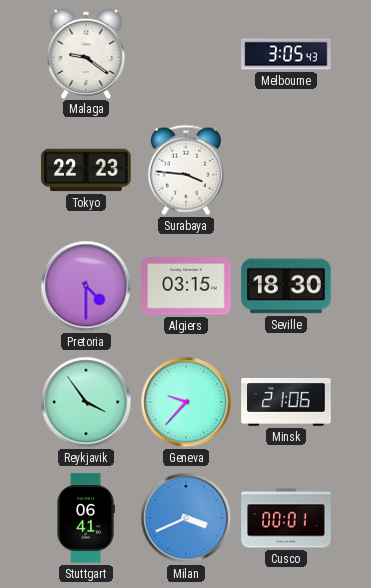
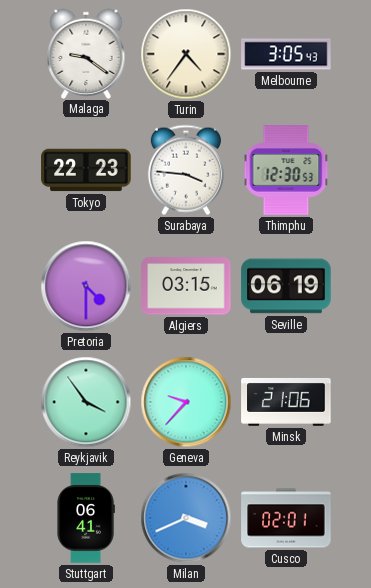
Turin: none -> 4:36 (186, 54)
Thimphu: none -> 12:30 (286, 170)
Seville: 18:30 -> 06:19 (286, 286)
Cusco: 00:01 -> 02:01 (286, 518)
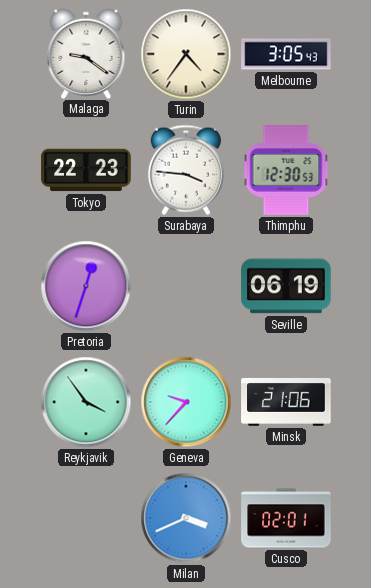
Pretoria: 4:30 -> 12:33 (86, 286)
Algiers: 03:15 -> none (186, 286)
Stuttgart: 06:41 -> none (86, 518)
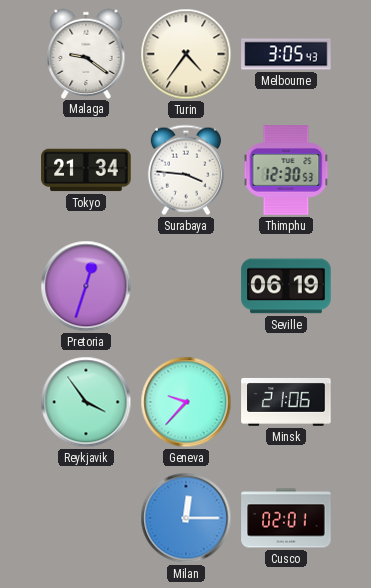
Tokyo: 22:23 -> 21:34 (86, 170)
Milan: 3:41 -> 12:15 (186, 518)
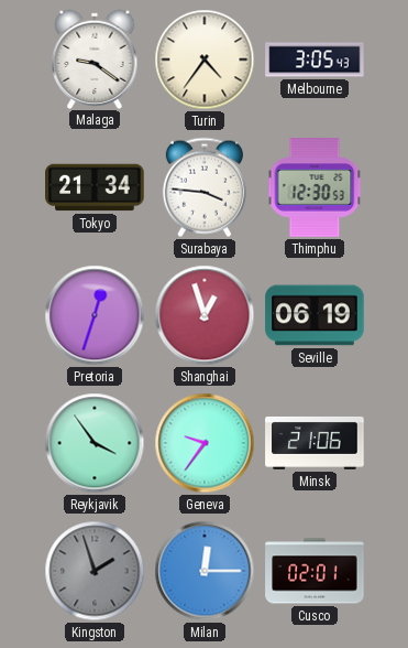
Shanghai: none -> 12:57 (205, 315)
Geneva: 9:37 -> 9:36 (205, 443)
Kingston: none -> 1:57 (95, 571)
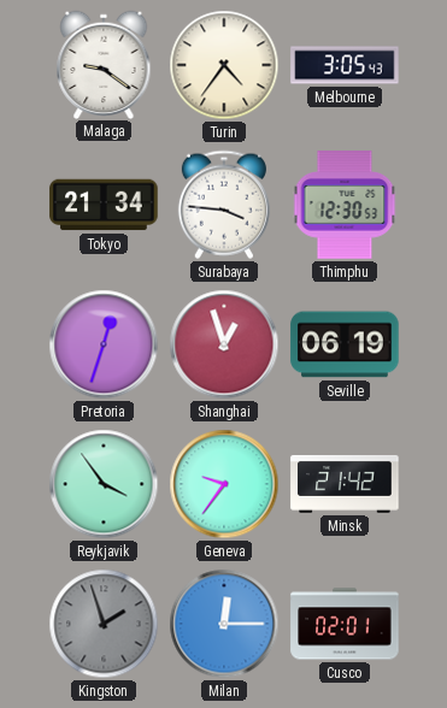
Minsk: 21:06 -> 21:42 (345, 484)
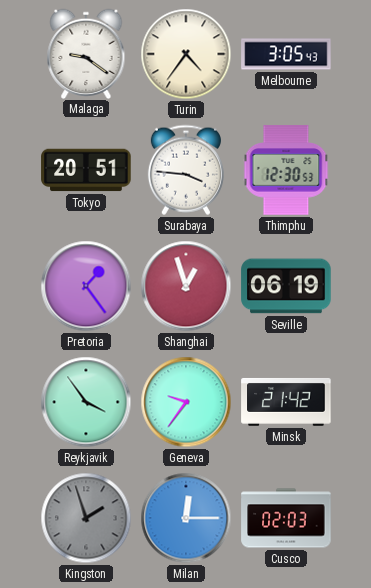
Tokyo: 21:34 -> 20:51 (86, 170)
Pretoria: 12:33 -> 1:24 (86, 286)
Cusco: 02:01 -> 02:03 (286, 518)
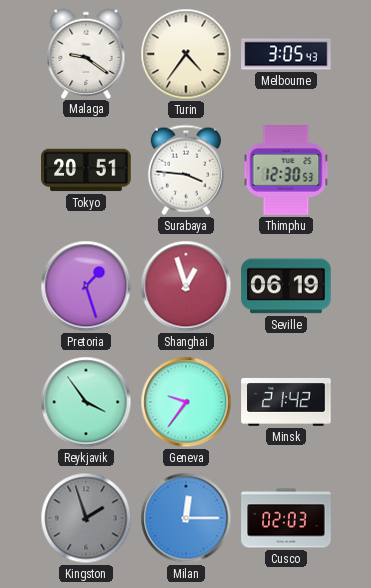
Pretoria: 1:24 -> 1:27 (86, 286)
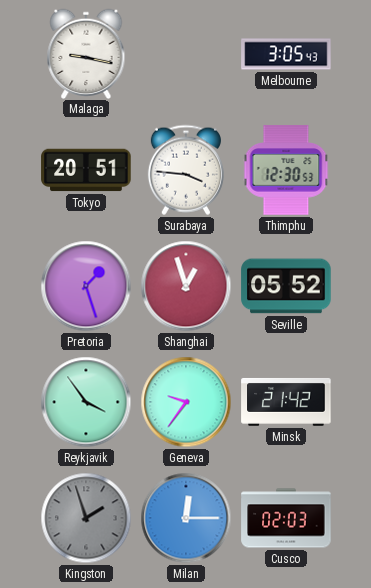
Malaga: 9:21 -> 9:17 (86, 53)
Turin: 4:36 -> none (186, 54)
Seville: 06:19 -> 05:52 (286, 286)
